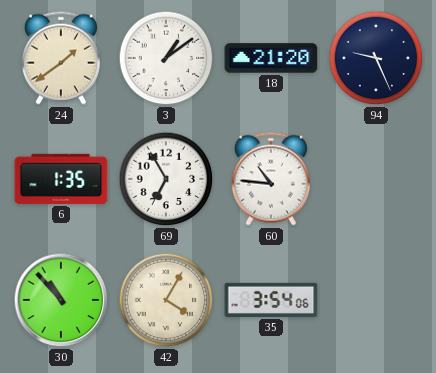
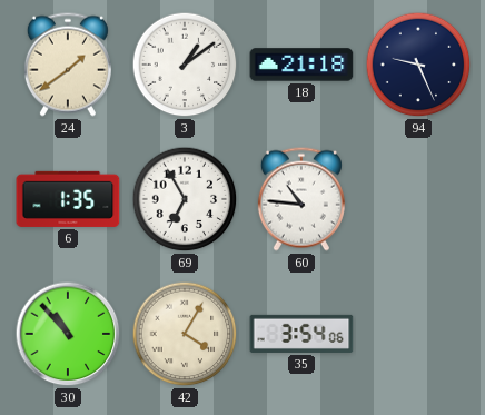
18: 21:20 -> 21:18 (301, 65)
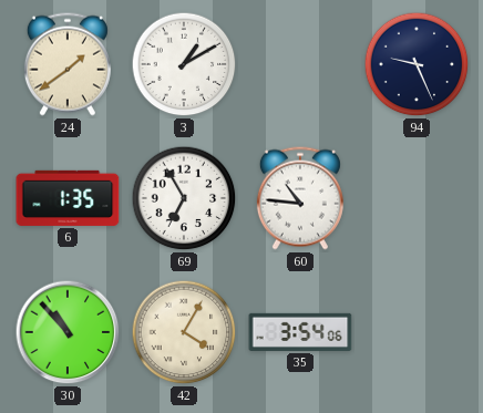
3: 1:09 -> 1:10 (184, 64)
18: 21:18 -> none (301, 65)
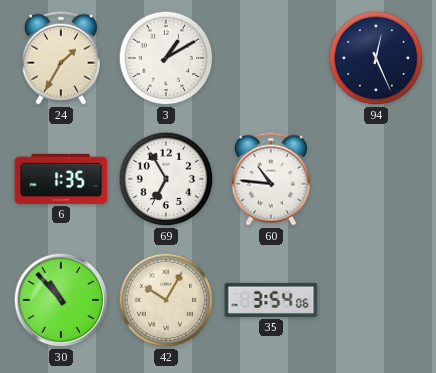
24: 1:39 -> 1:35 (61, 58)
94: 9:26 -> 12:26 (376, 58)
42: 4:05 -> 10:05 (166, 300)
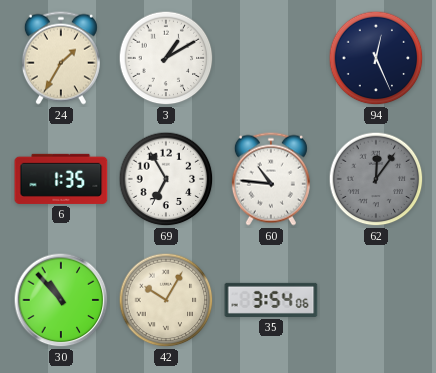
62: none -> 12:06 (376, 179)
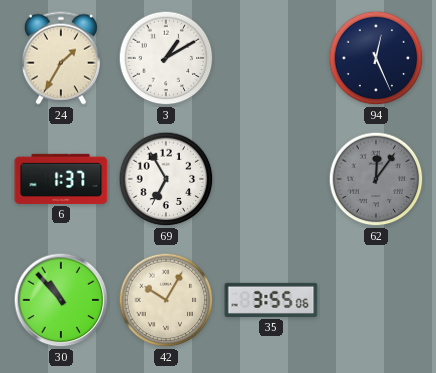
6: 1:35 -> 1:37 (61, 179)
60: 10:46 -> none (271, 179)
35: 3:54 -> 3:55 (271, 300)
